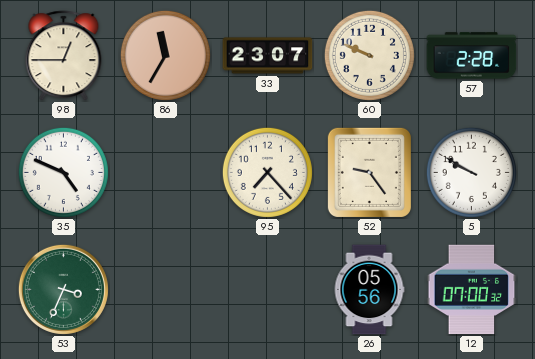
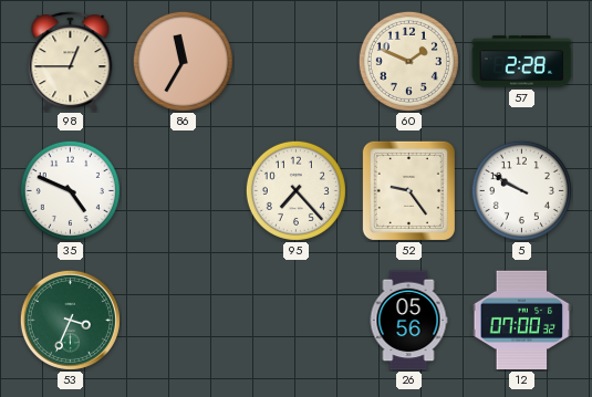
33: 23:07 -> none (268, 56)
60: 9:49 -> 1:49 (408, 61)
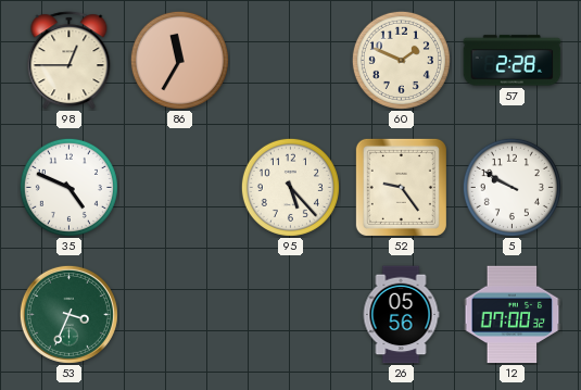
95: 7:23 -> 5:23 (290, 187)
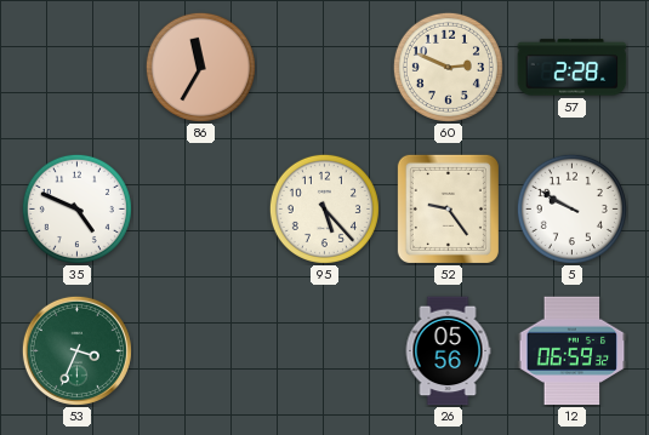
98: 12:45 -> none (70, 61)
60: 1:49 -> 2:49 (448, 67)
12: 07:00 -> 06:59 (573, 351)
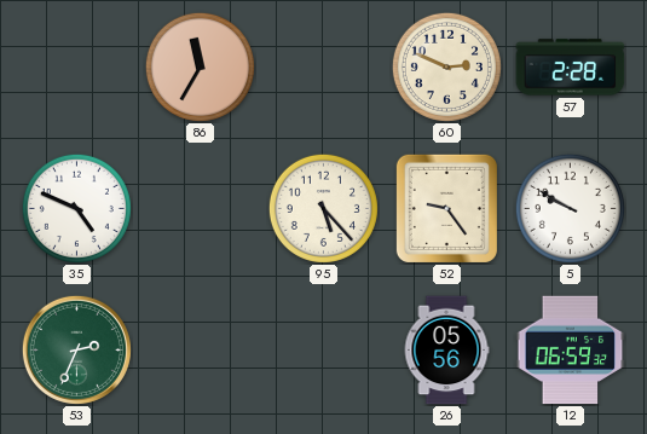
53: 3:34 -> 2:34 (76, 349)
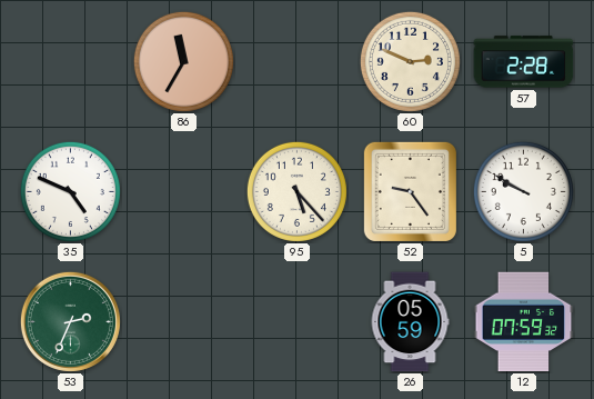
26: 05:56 -> 05:59 (410, 322)
12: 06:59 -> 07:59 (524, 322)
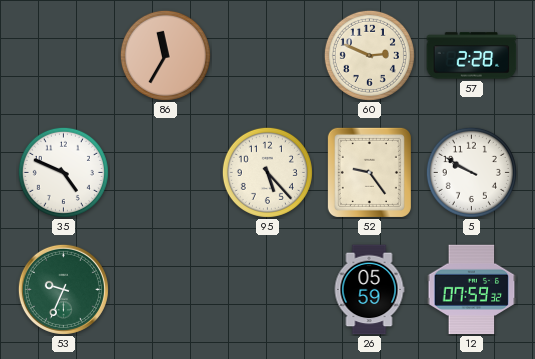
53: 2:34 -> 9:34 (63, 289)
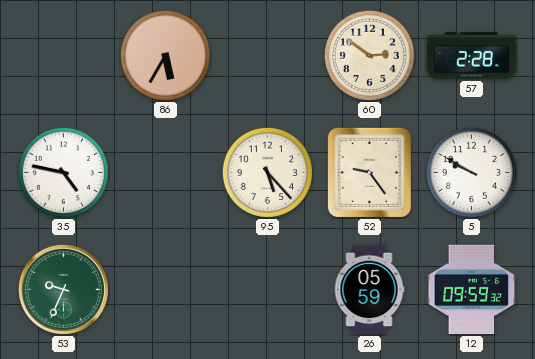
86: 11:35 -> 5:35 (165, 55)
60: 2:49 -> 2:51 (369, 55)
35: 4:49 -> 4:47 (63, 172)
12: 07:59 -> 09:59 (472, 290)
